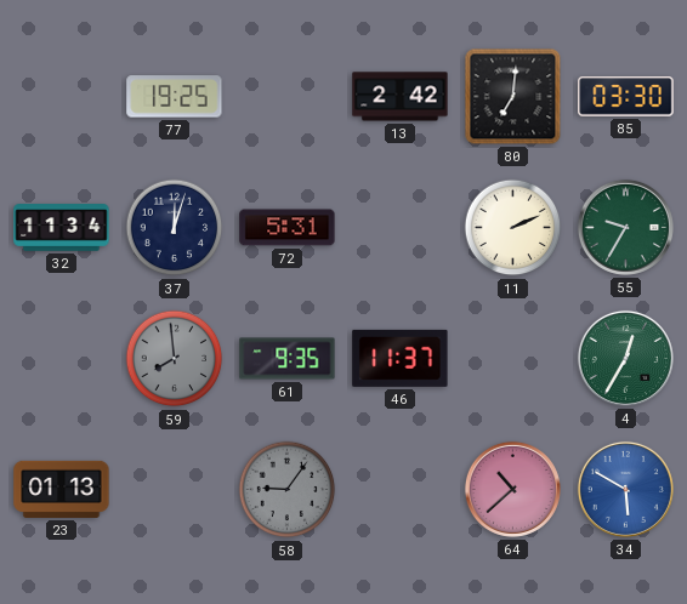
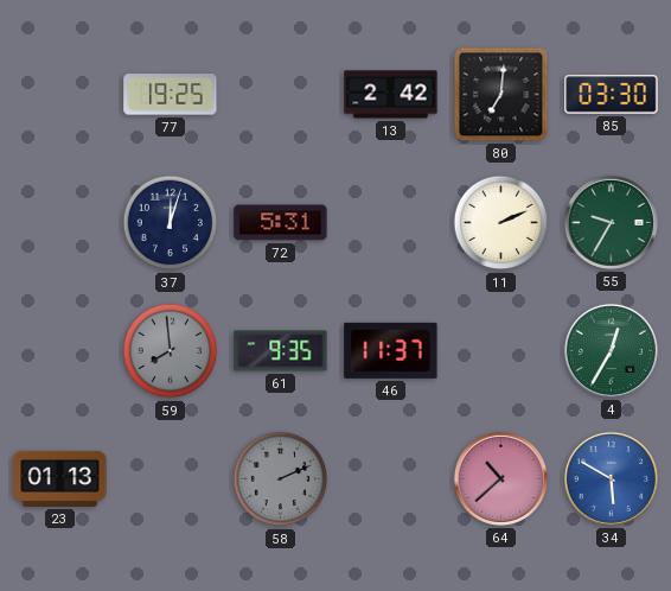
32: 11:34 -> none (62, 228)
58: 9:06 -> 2:11 (281, 479)
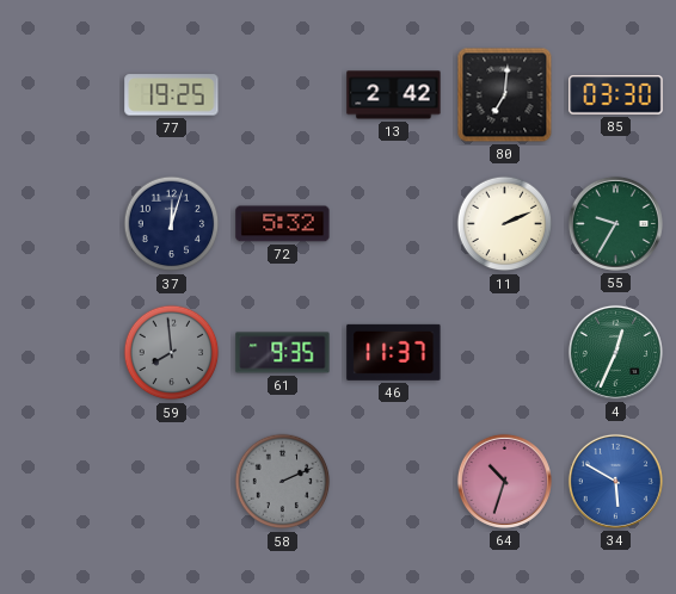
72: 5:31 -> 5:32 (283, 224)
4: 12:35 -> 12:34 (615, 352)
23: 01:13 -> none (60, 478)
64: 10:38 -> 10:33 (504, 481)
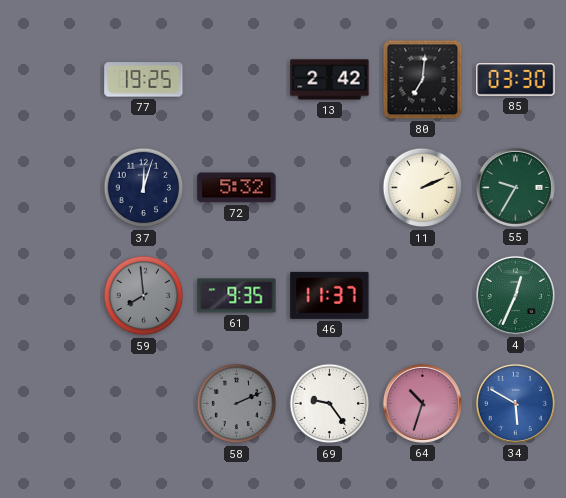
69: none -> 9:24 (330, 404)
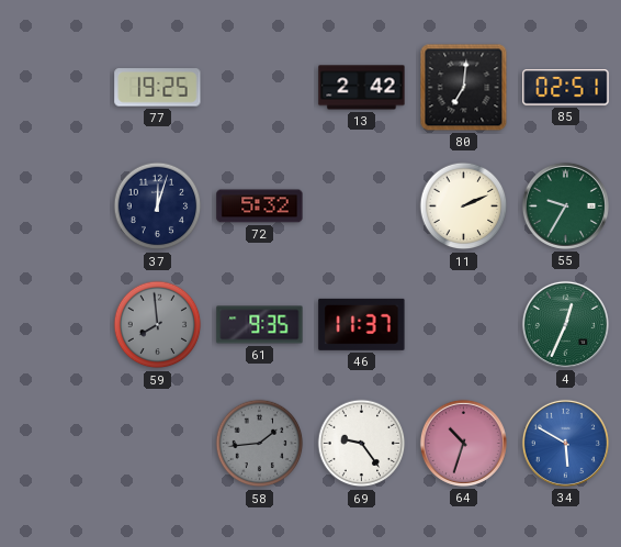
85: 03:30 -> 02:51 (566, 88)
58: 2:11 -> 1:44 (260, 444)
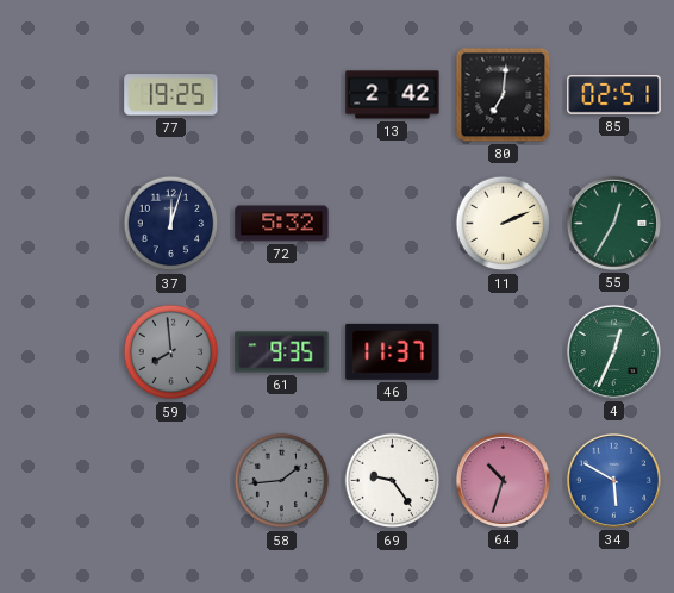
55: 9:35 -> 12:35 (613, 223)
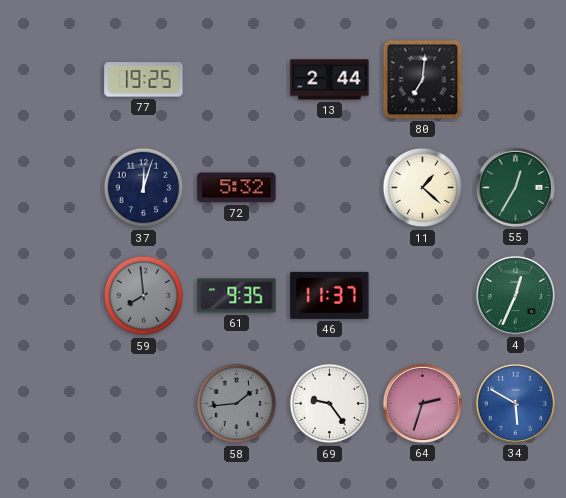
13: 2:42 -> 2:44 (330, 80)
85: 02:51 -> none (614, 95)
11: 2:11 -> 1:22 (423, 188)
64: 10:33 -> 2:33 (422, 403)
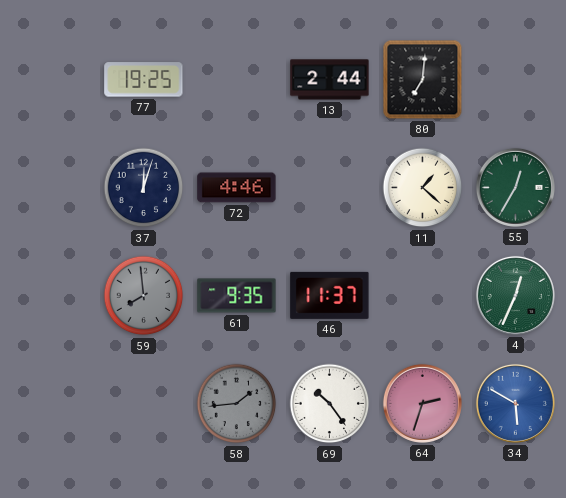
72: 5:32 -> 4:46 (237, 188)
69: 9:24 -> 10:24 (330, 404)
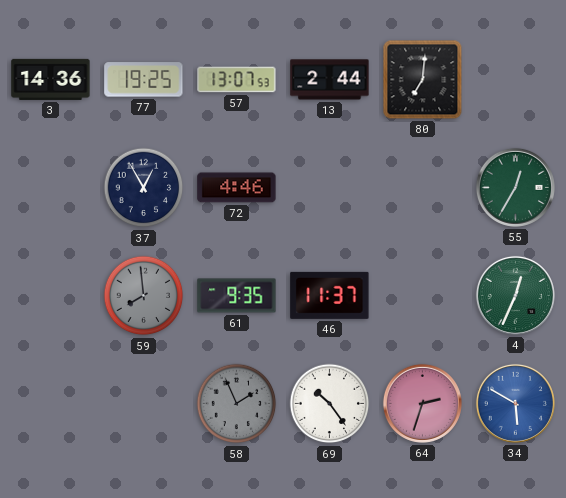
3: none -> 14:36 (51, 79)
57: none -> 13:07 (237, 80)
37: 12:03 -> 12:55 (144, 188)
11: 1:22 -> none (423, 188)
58: 1:44 -> 1:56 (237, 404)
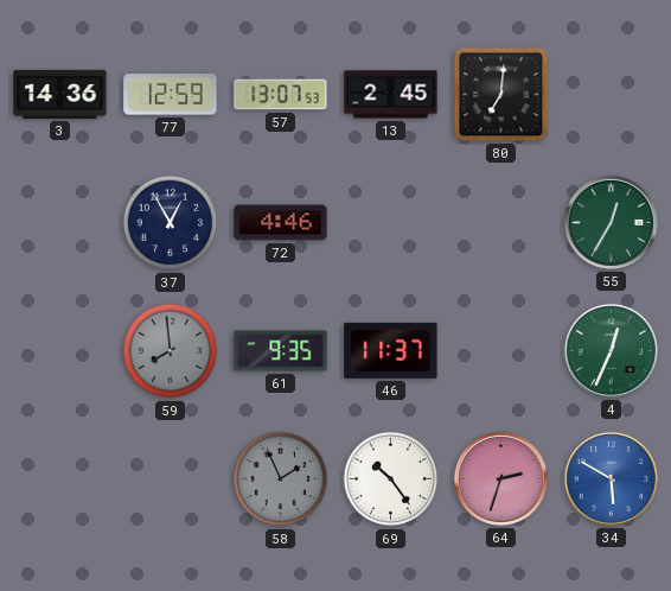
77: 19:25 -> 12:59 (171, 95)
13: 2:44 -> 2:45 (391, 95)
